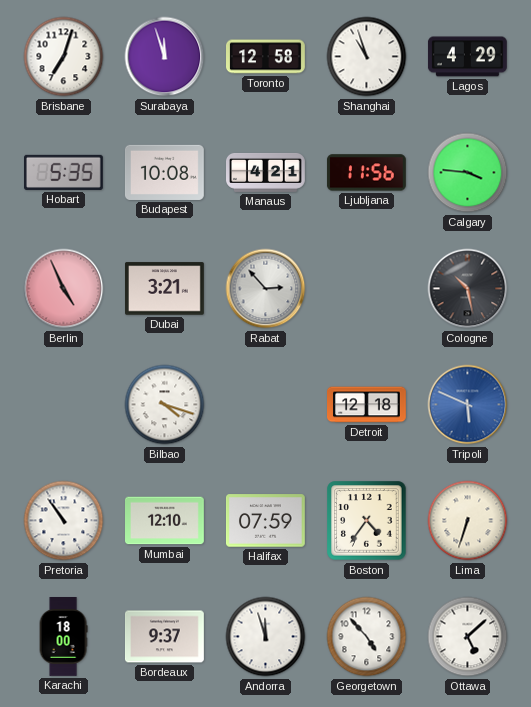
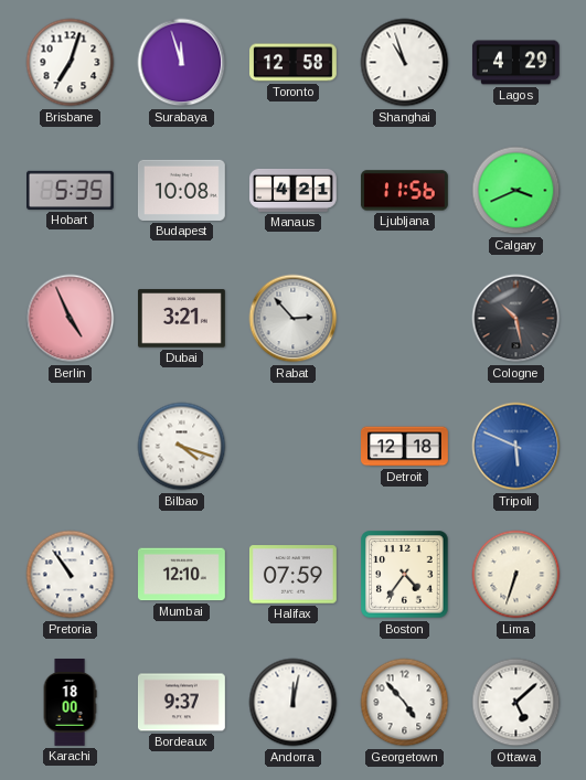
Calgary: 3:46 -> 3:41 (516, 191)
Andorra: 11:57 -> 12:02 (294, 703)
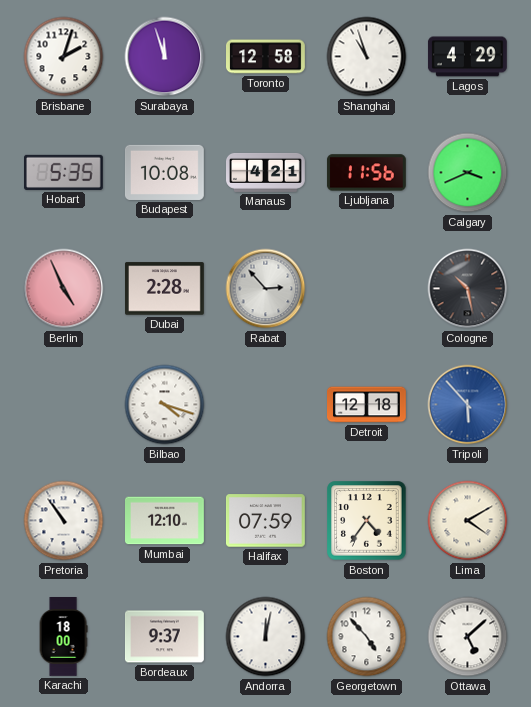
Brisbane: 7:03 -> 2:03 (64, 57)
Dubai: 3:21 -> 2:28 (165, 289)
Tripoli: 5:49 -> 5:53 (468, 405)
Lima: 6:33 -> 4:10 (468, 521)
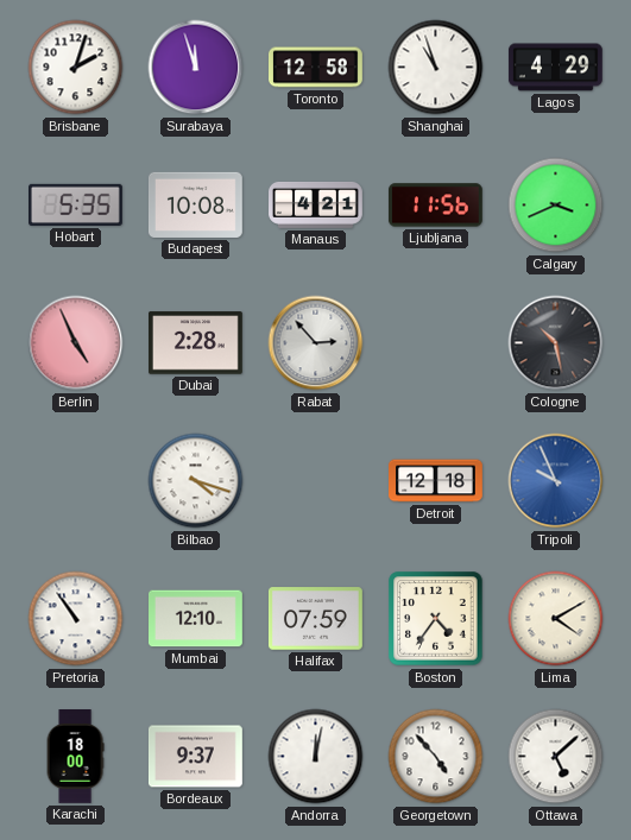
Tripoli: 5:53 -> 9:56 (556, 481)
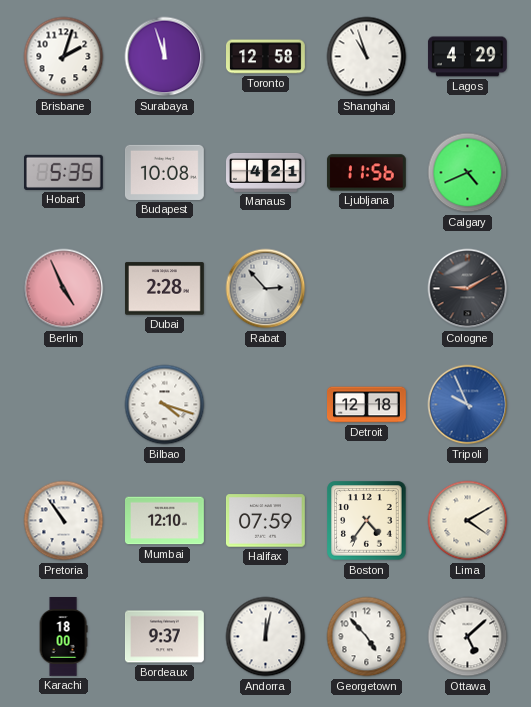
Calgary: 3:41 -> 4:41 (468, 173)
Cologne: 10:28 -> 9:10 (468, 289)
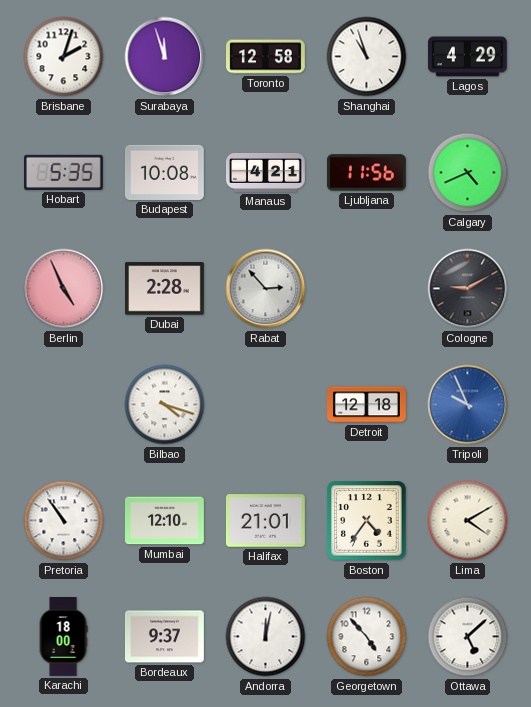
Halifax: 07:59 -> 21:01 (266, 521)
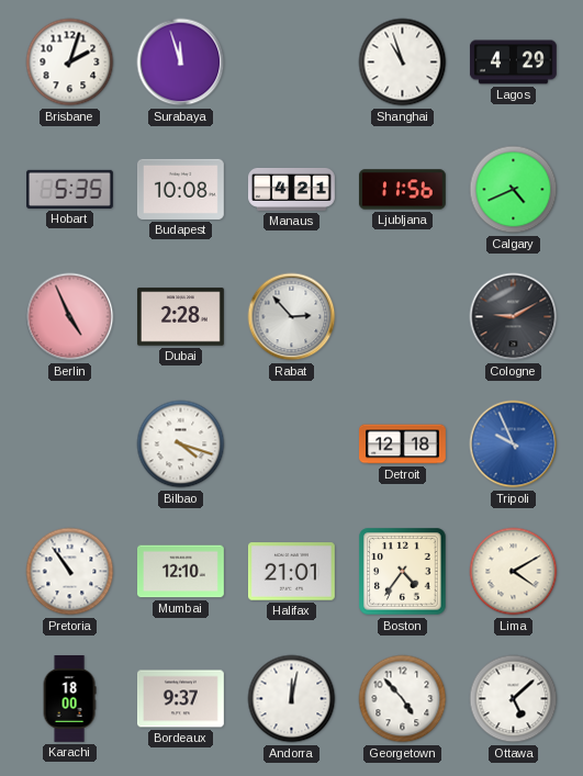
Toronto: 12:58 -> none (266, 57)
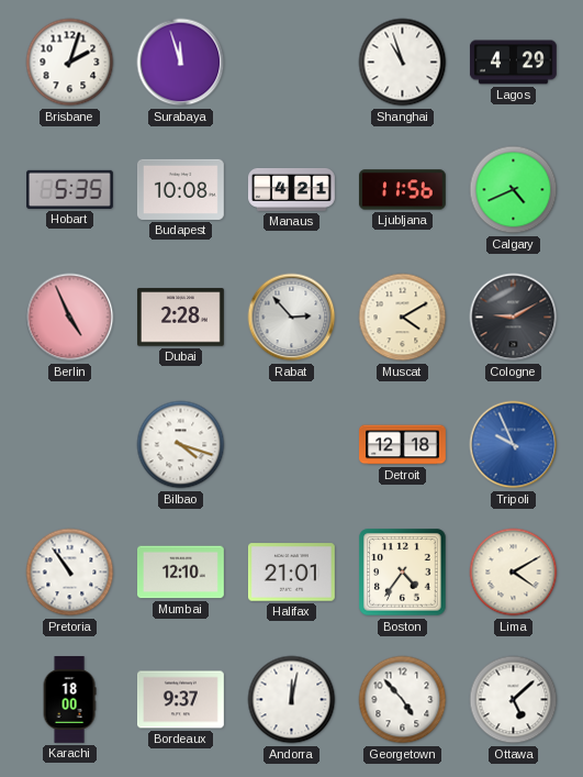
Muscat: none -> 4:10 (403, 318)
